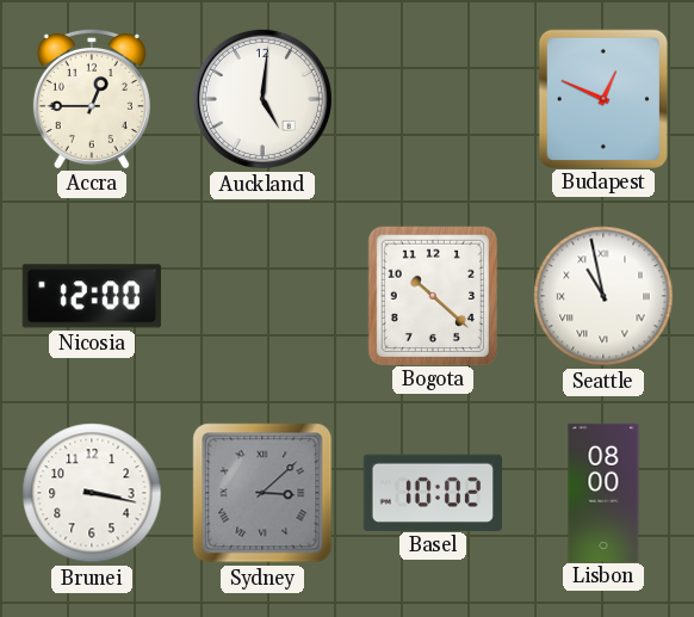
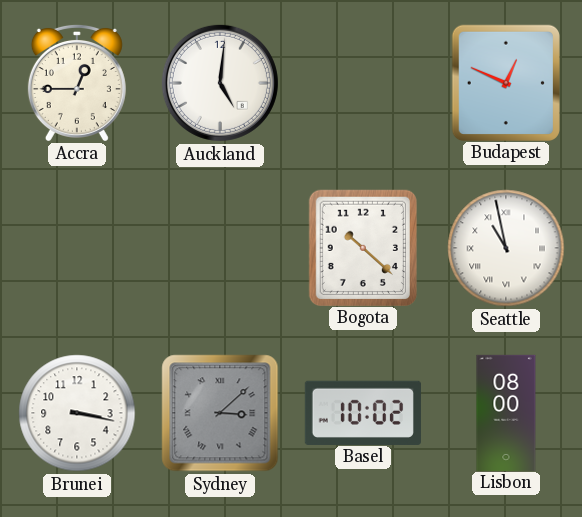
Nicosia: 12:00 -> none (92, 296)
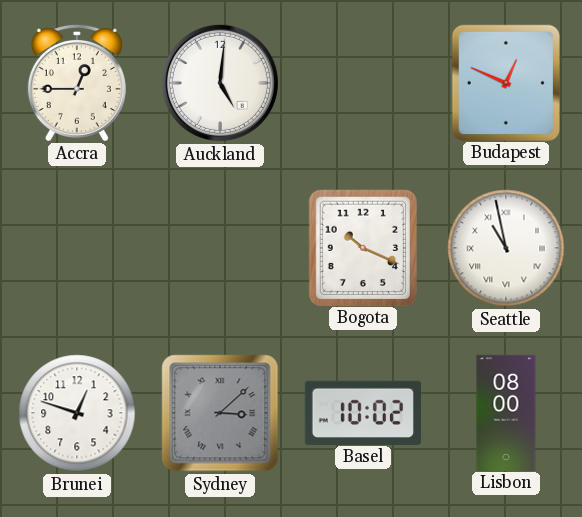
Bogota: 10:22 -> 10:19 (362, 247)
Brunei: 3:17 -> 12:48 (77, 413)
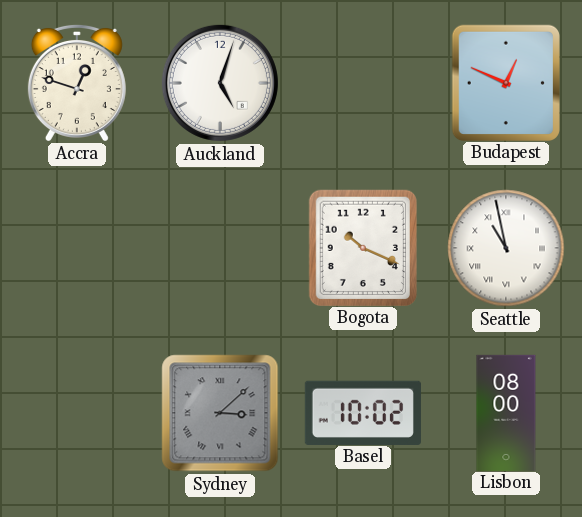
Accra: 12:45 -> 12:48 (77, 82)
Auckland: 5:01 -> 5:03 (220, 83)
Brunei: 12:48 -> none (77, 413)
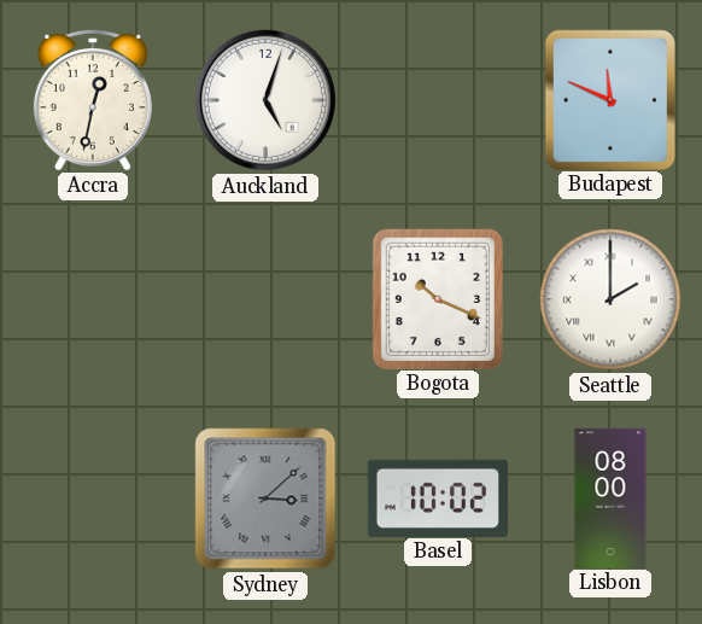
Accra: 12:48 -> 12:32 (93, 99)
Budapest: 12:49 -> 11:49 (609, 99)
Seattle: 10:58 -> 2:00 (610, 299)
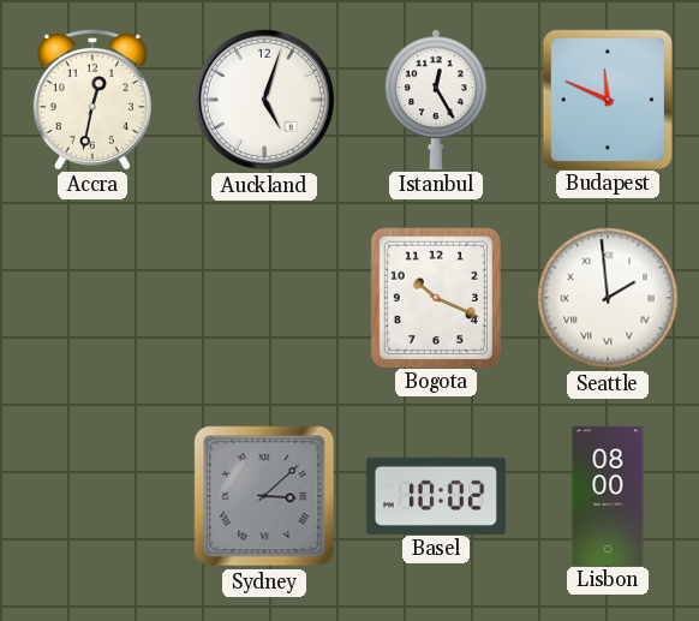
Istanbul: none -> 12:25 (436, 100)
Seattle: 2:00 -> 1:59 (608, 298)
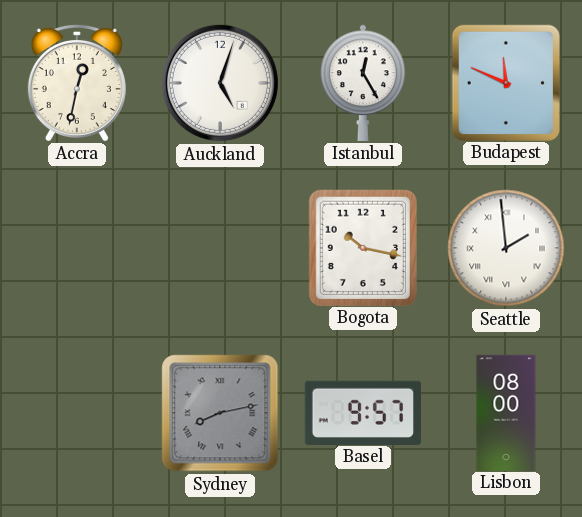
Bogota: 10:19 -> 10:17 (362, 247)
Sydney: 3:08 -> 8:13 (220, 413)
Basel: 10:02 -> 9:57 (363, 412)
